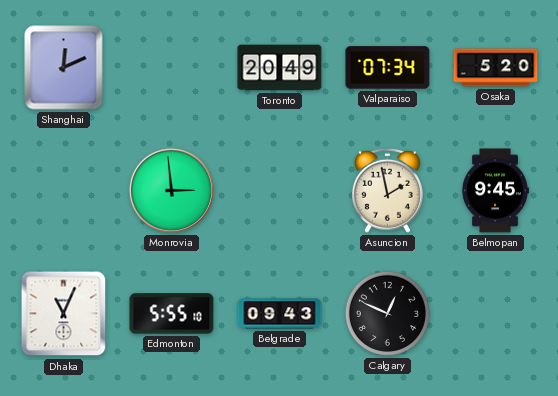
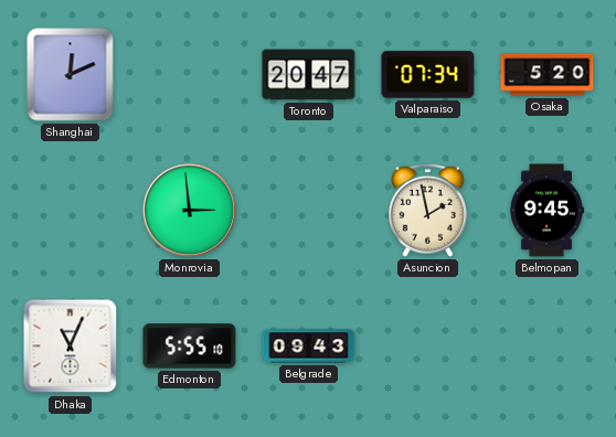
Toronto: 20:49 -> 20:47 (309, 75)
Calgary: 12:49 -> none (387, 313)
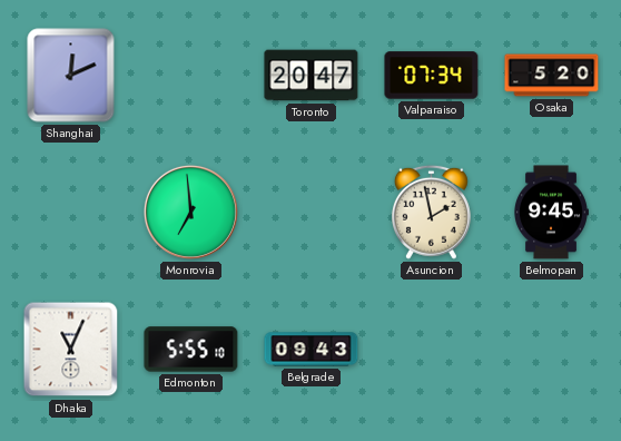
Monrovia: 2:59 -> 6:59 (190, 212)
